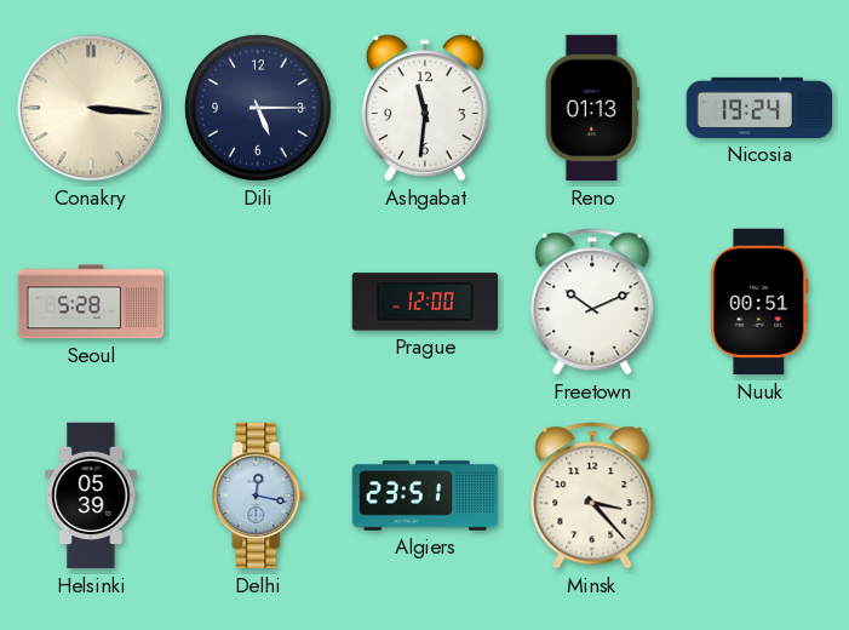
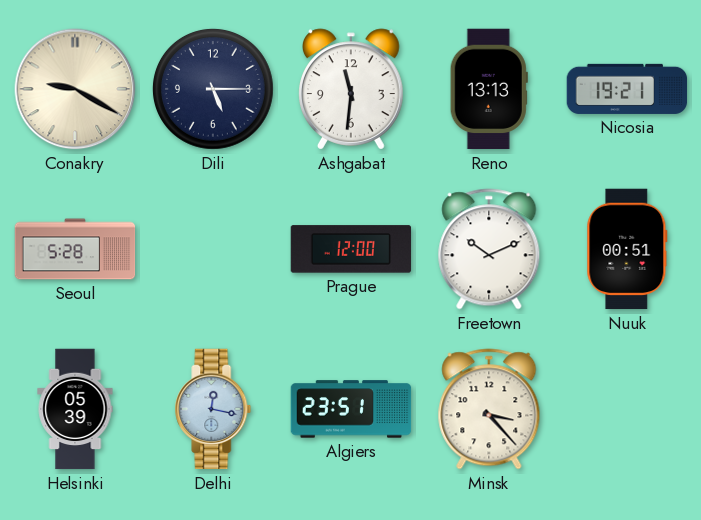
Conakry: 3:16 -> 9:20 (75, 89)
Reno: 01:13 -> 13:13 (489, 89)
Nicosia: 19:24 -> 19:21 (627, 89)
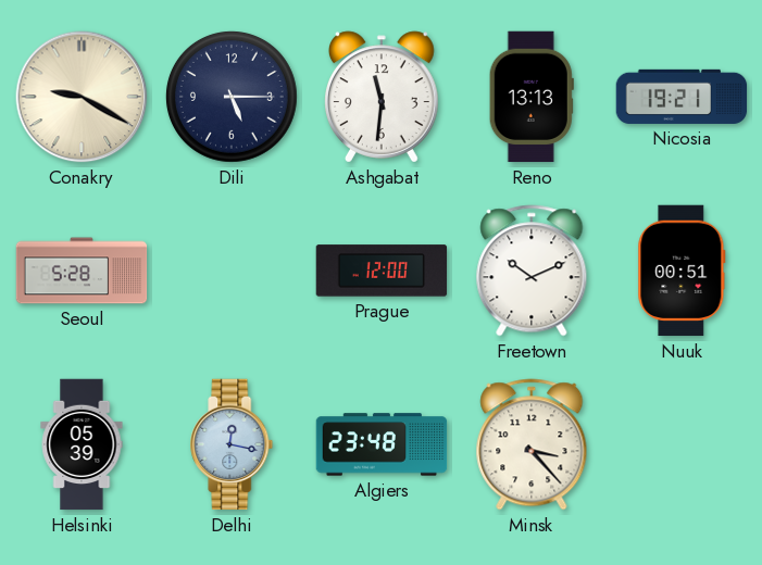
Algiers: 23:51 -> 23:48 (382, 444)
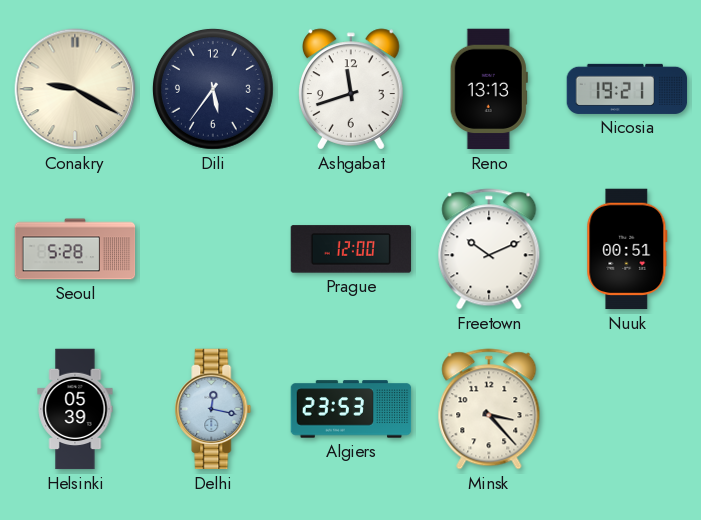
Dili: 5:15 -> 5:36 (213, 89)
Ashgabat: 11:31 -> 11:42 (352, 89)
Algiers: 23:48 -> 23:53 (351, 409)
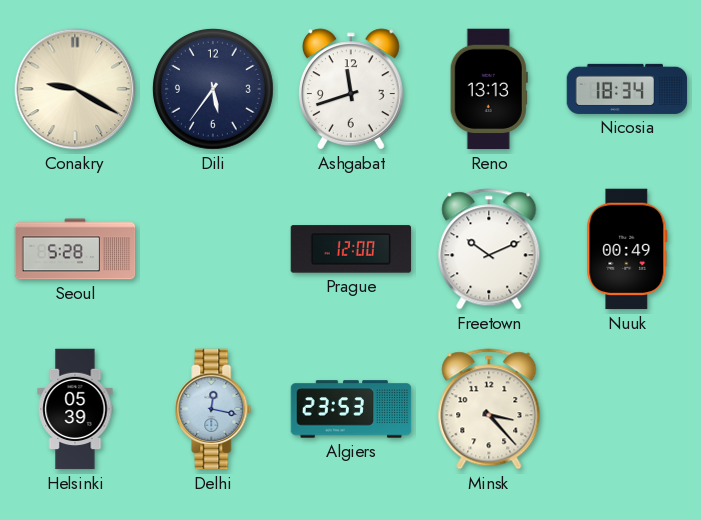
Nicosia: 19:21 -> 18:34 (627, 89)
Nuuk: 00:51 -> 00:49 (627, 249)
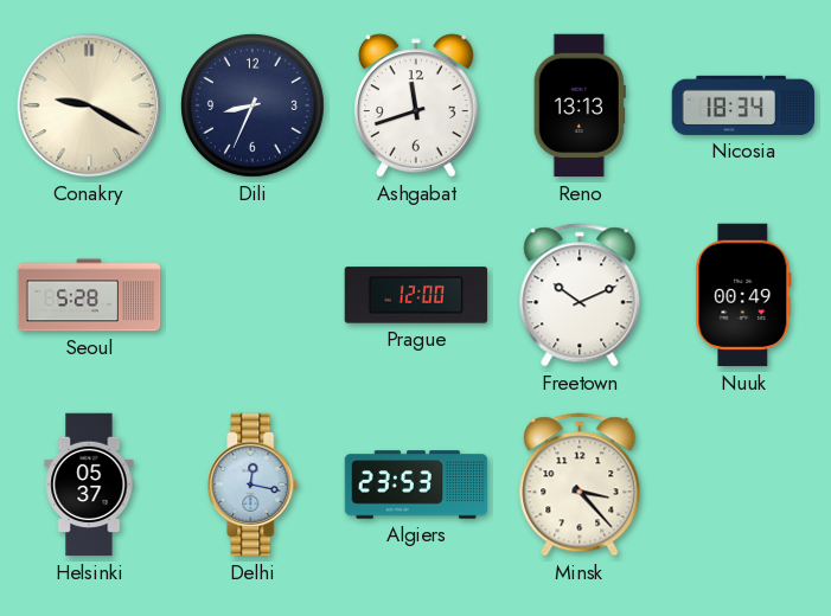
Dili: 5:36 -> 8:34 (253, 105)
Helsinki: 05:39 -> 05:37 (89, 485)
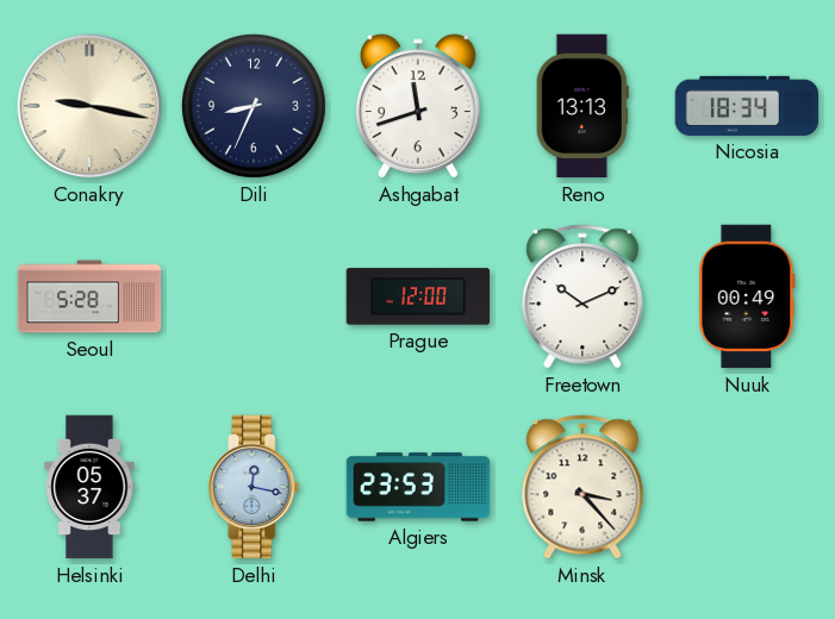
Conakry: 9:20 -> 9:17 (89, 106)
